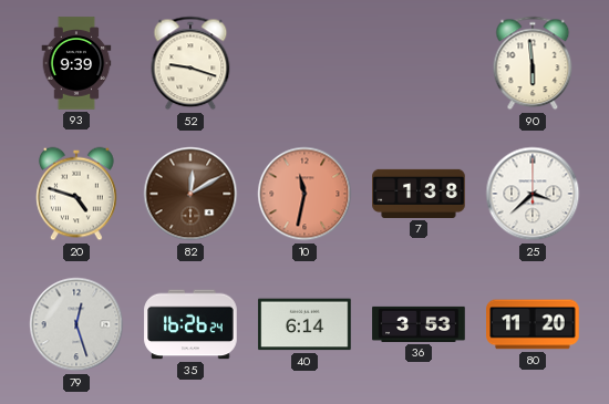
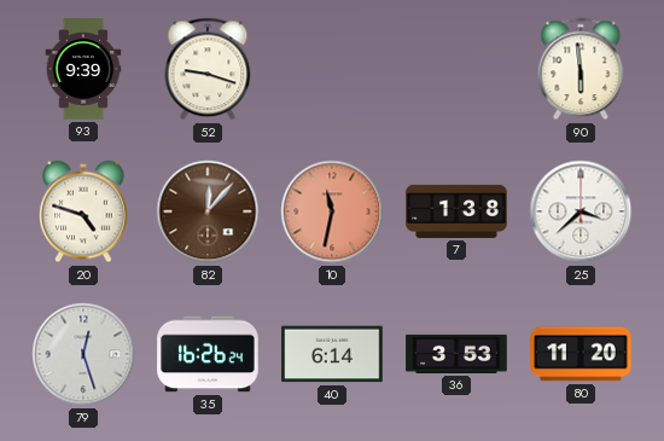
82: 12:10 -> 12:07 (208, 211)
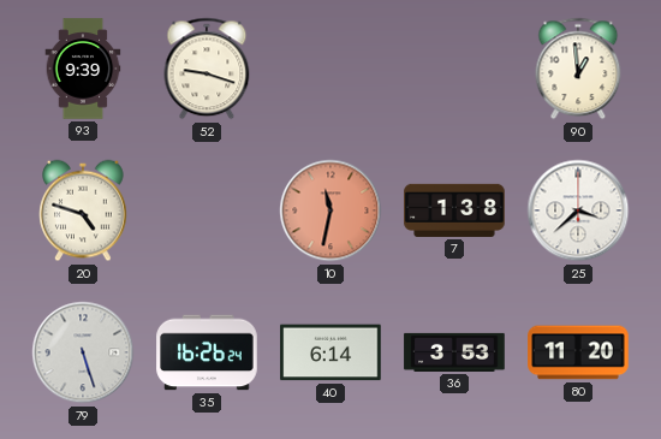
90: 5:59 -> 12:59 (578, 69)
82: 12:07 -> none (208, 211)
79: 12:27 -> 5:27 (83, 352)
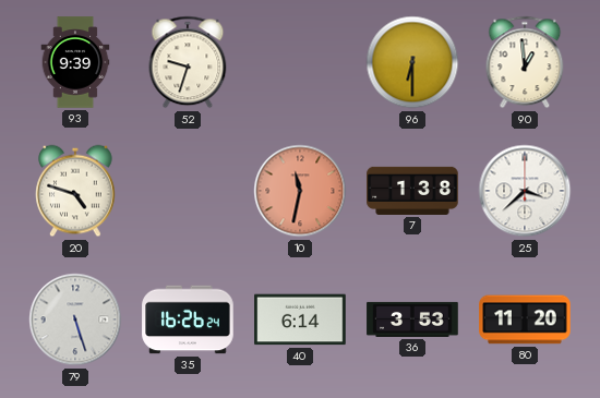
52: 9:18 -> 9:33 (188, 62)
96: none -> 6:30 (412, 62)
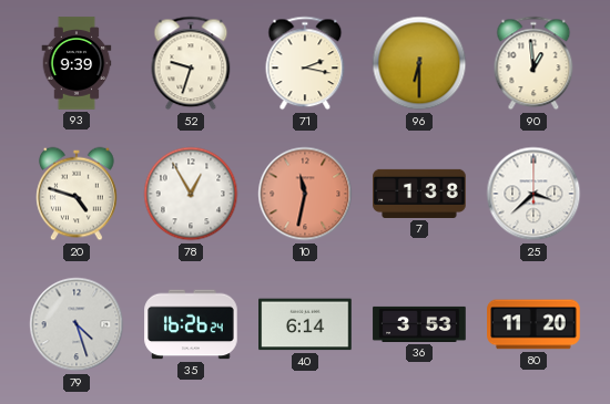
71: none -> 2:17 (305, 63)
78: none -> 12:55 (191, 194)
79: 5:27 -> 4:27 (77, 324)
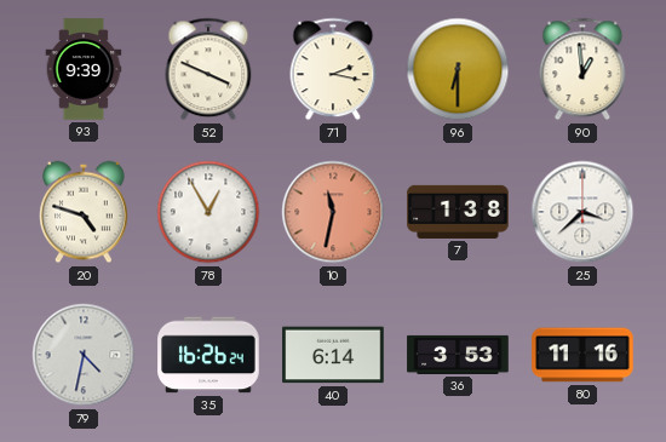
52: 9:33 -> 3:49 (208, 69)
79: 4:27 -> 4:32 (84, 355)
80: 11:20 -> 11:16 (582, 355)
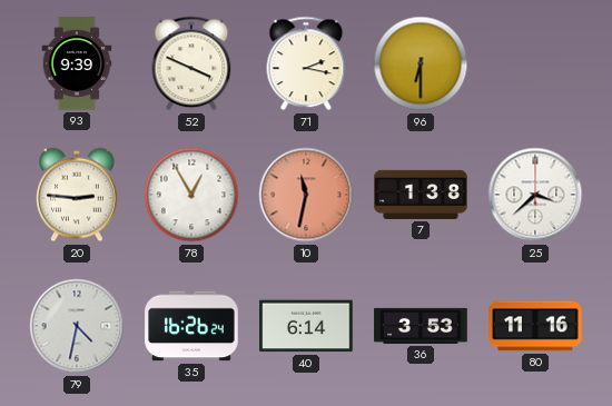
90: 12:59 -> none (582, 69)
20: 4:48 -> 2:46 (77, 195)
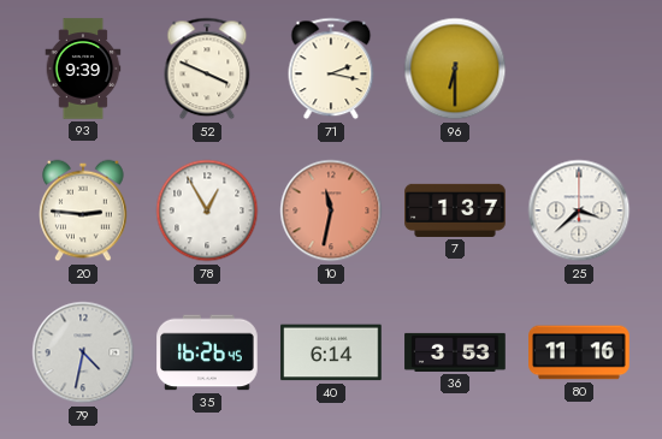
7: 1:38 -> 1:37 (455, 210)
35: 16:26:24 -> 16:26:45 (207, 352)
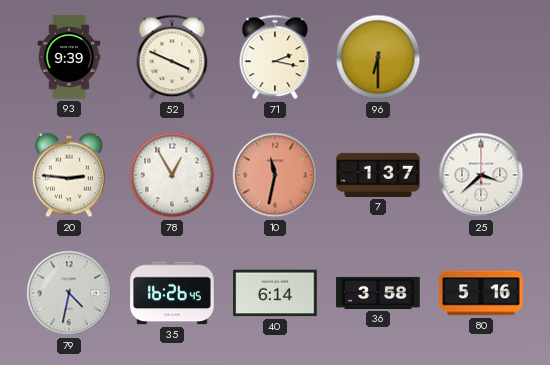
36: 3:53 -> 3:58 (378, 293)
80: 11:16 -> 5:16 (481, 293)
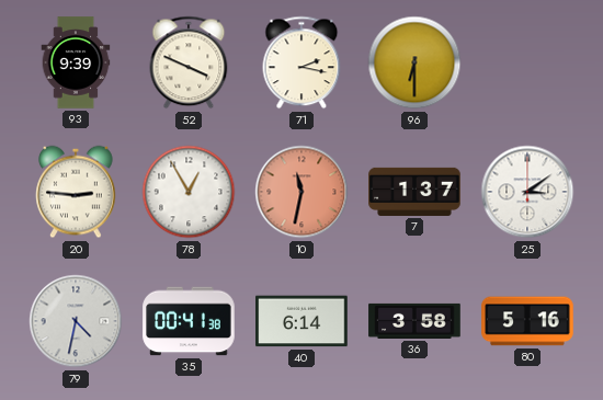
25: 3:38 -> 3:09 (527, 192)
35: 16:26 -> 00:41 (189, 321)
